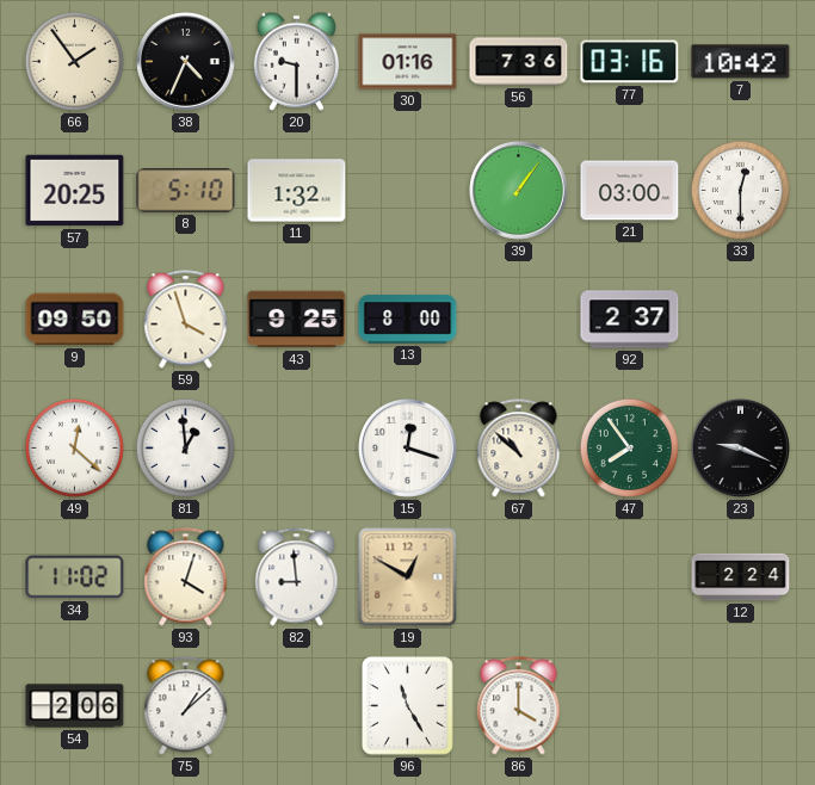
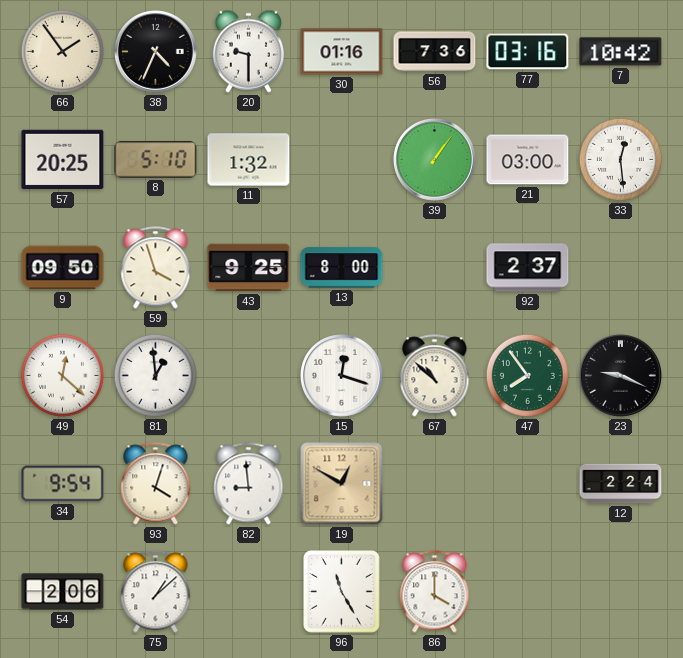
33: 12:30 -> 12:29 (620, 159)
34: 11:02 -> 9:54 (63, 484)
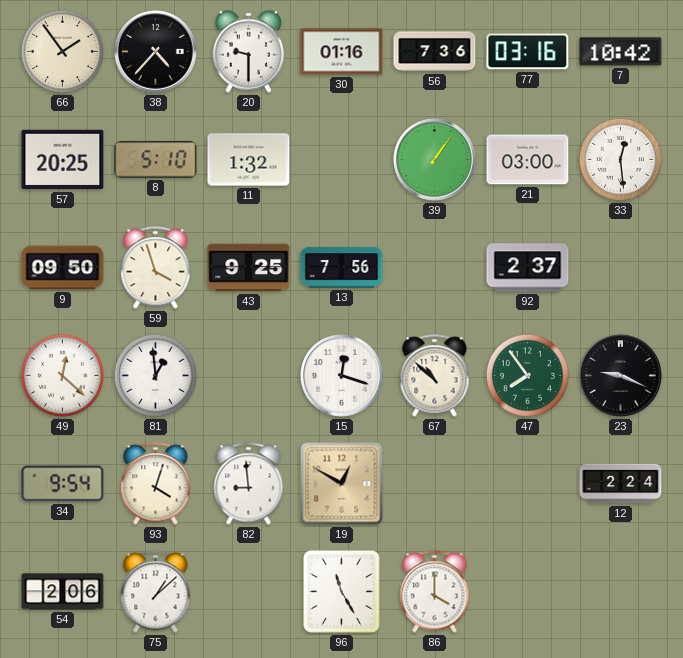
38: 4:34 -> 4:37 (156, 52)
13: 8:00 -> 7:56 (342, 268)
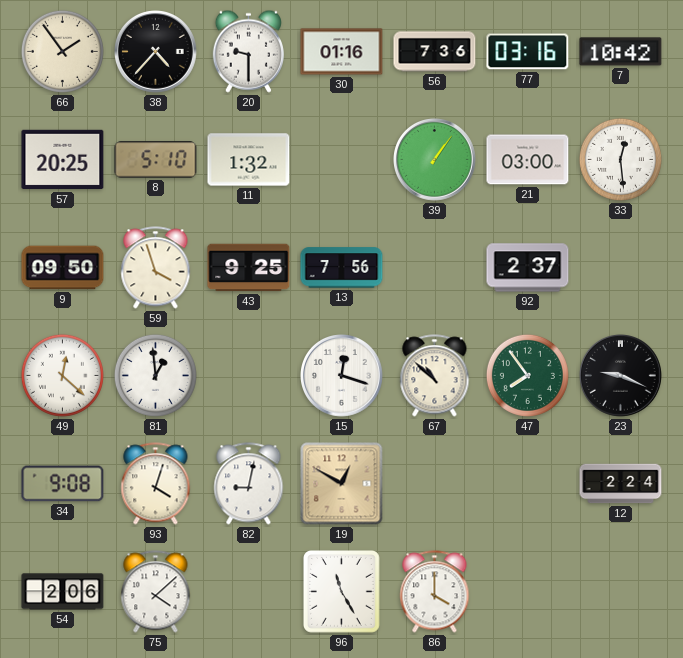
34: 9:54 -> 9:08 (63, 484)
82: 8:59 -> 9:02 (249, 484)
75: 1:08 -> 4:08 (156, 592)
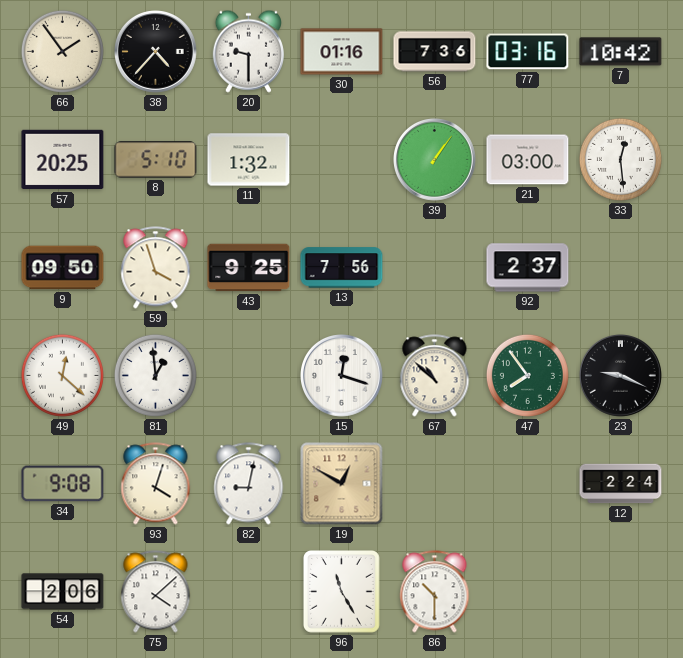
86: 4:00 -> 10:30 (435, 592)
